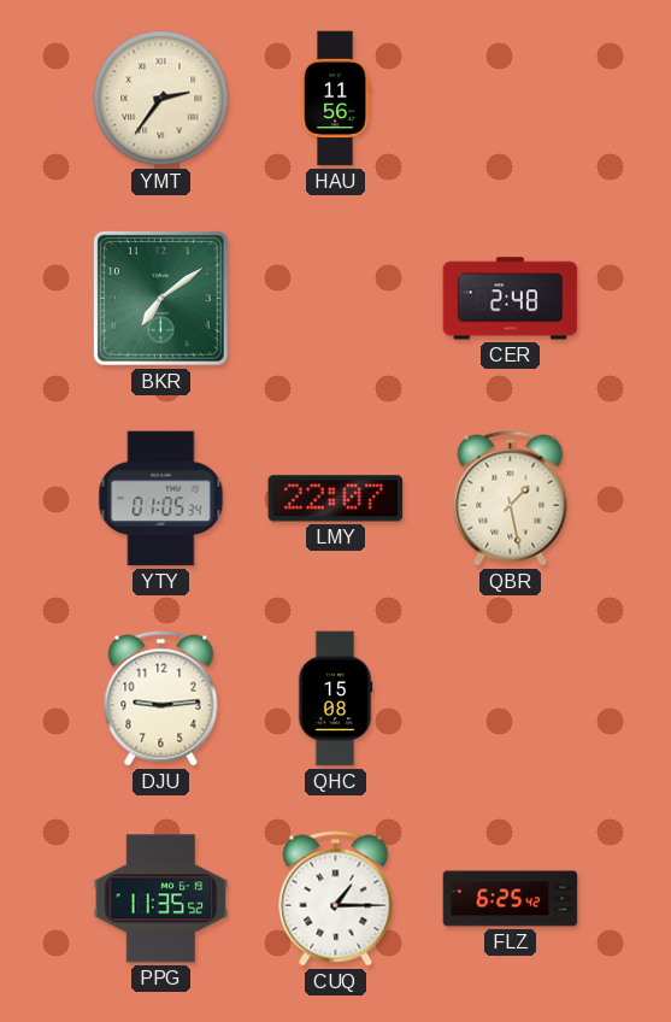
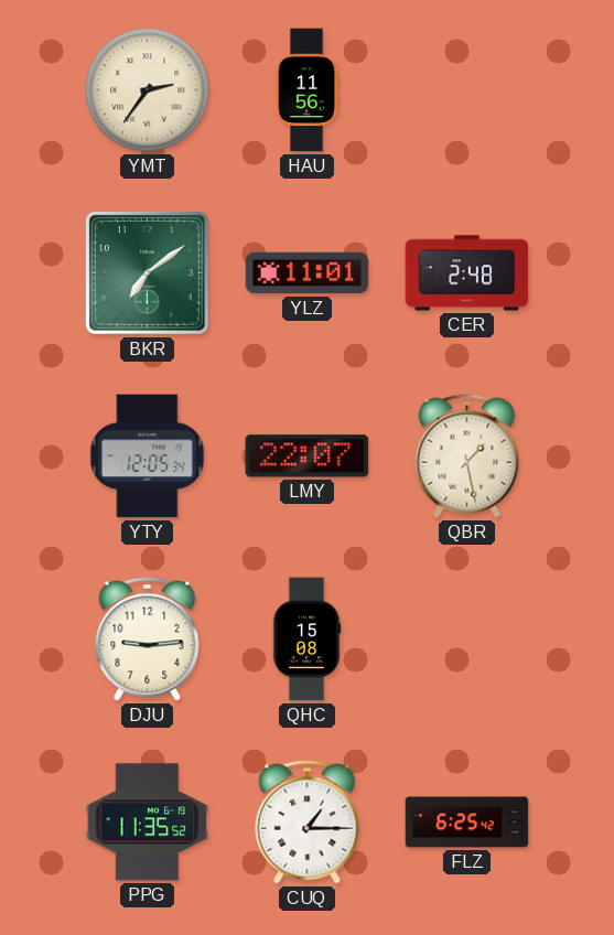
YLZ: none -> 11:01 (308, 273)
YTY: 01:05 -> 12:05 (148, 456)
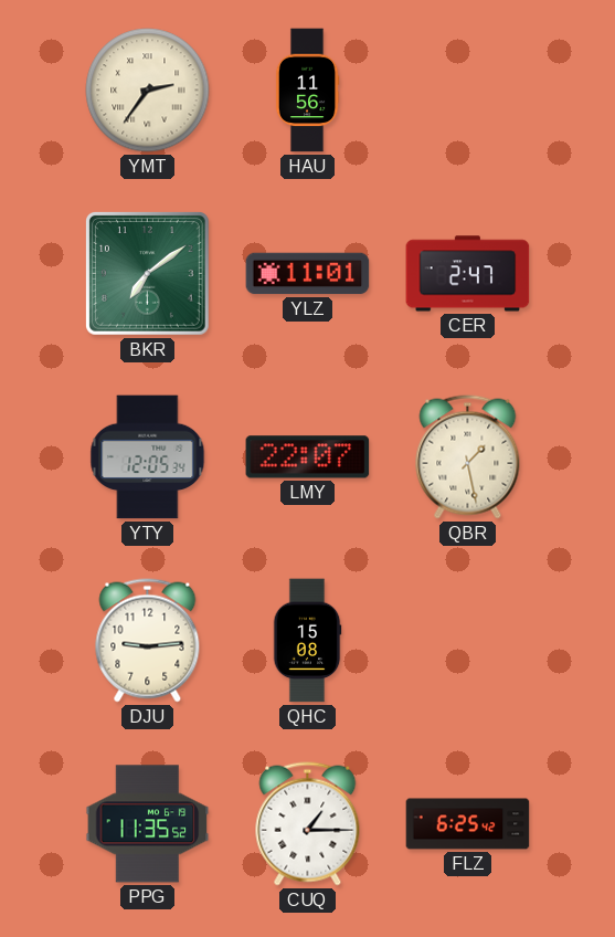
CER: 2:48 -> 2:47 (468, 274)
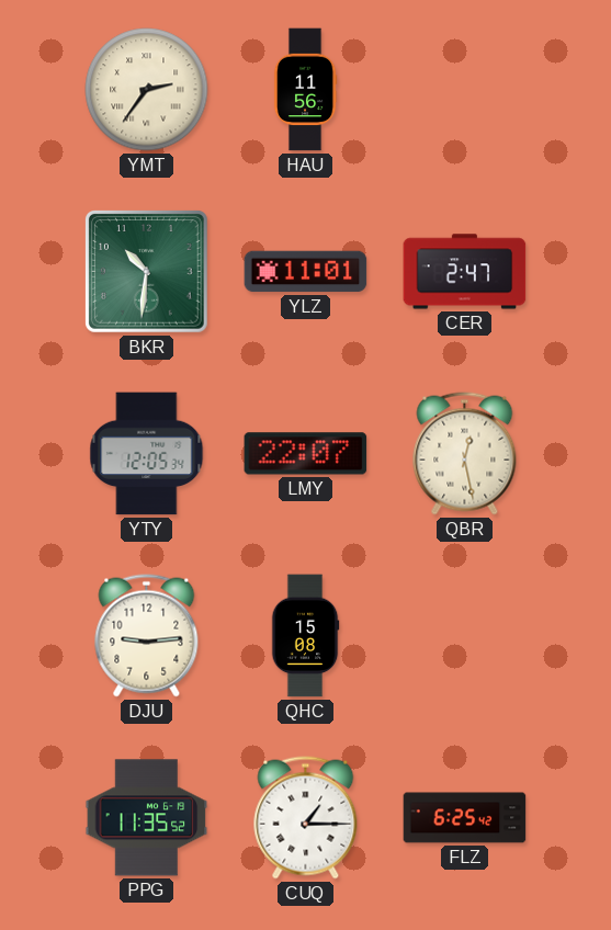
BKR: 7:09 -> 10:31 (147, 272)
QBR: 1:28 -> 12:28 (465, 454)
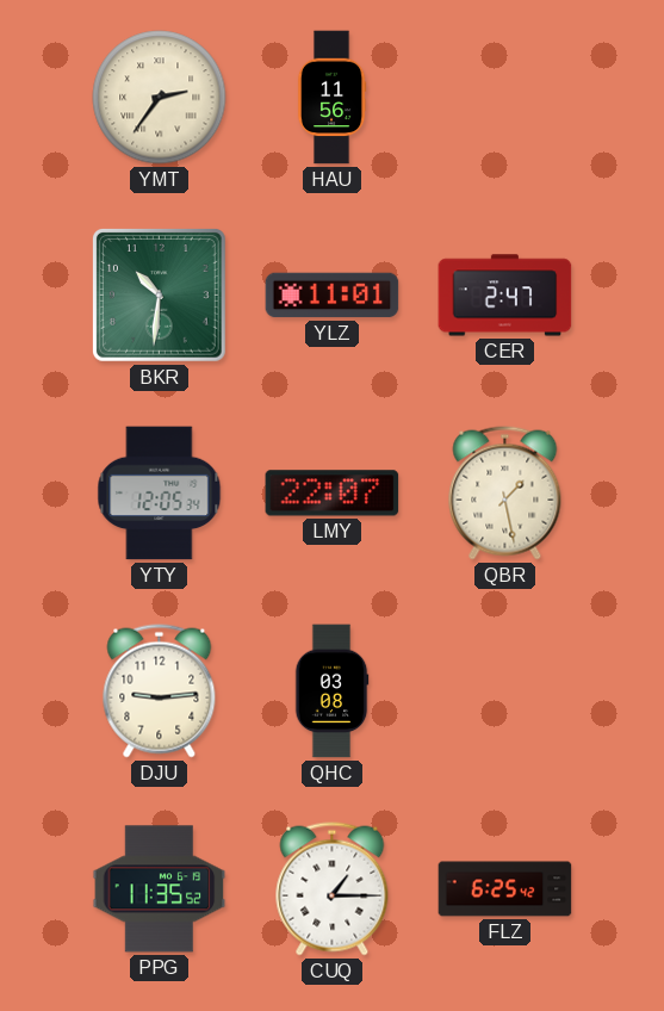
QBR: 12:28 -> 1:28 (505, 494)
QHC: 15:08 -> 03:08 (331, 691)
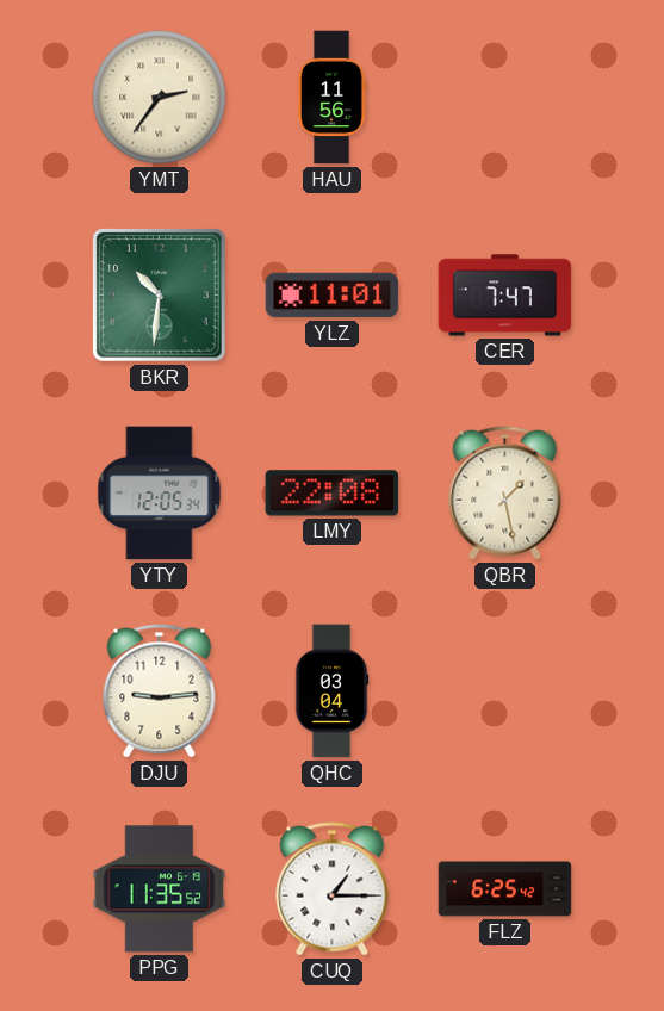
CER: 2:47 -> 7:47 (505, 296)
LMY: 22:07 -> 22:08 (333, 494)
QHC: 03:08 -> 03:04 (331, 691)
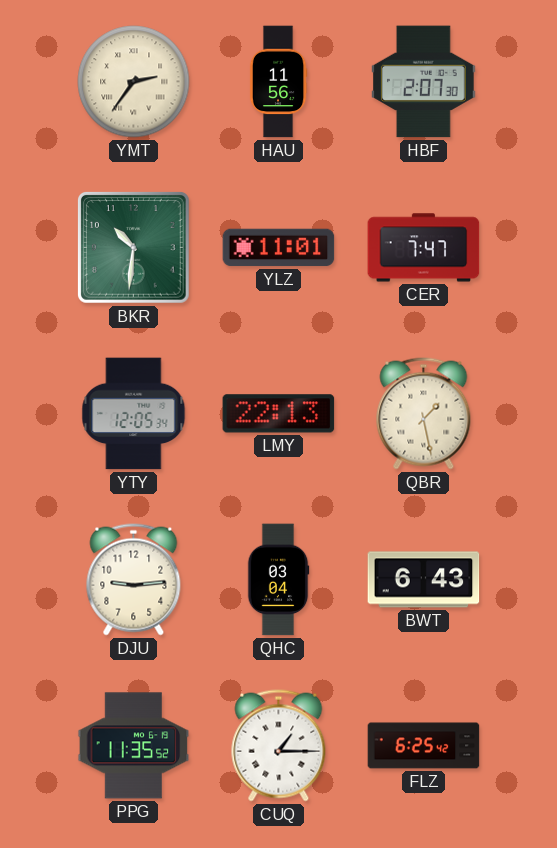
HBF: none -> 2:07 (424, 82)
LMY: 22:08 -> 22:13 (279, 414)
BWT: none -> 6:43 (424, 580)
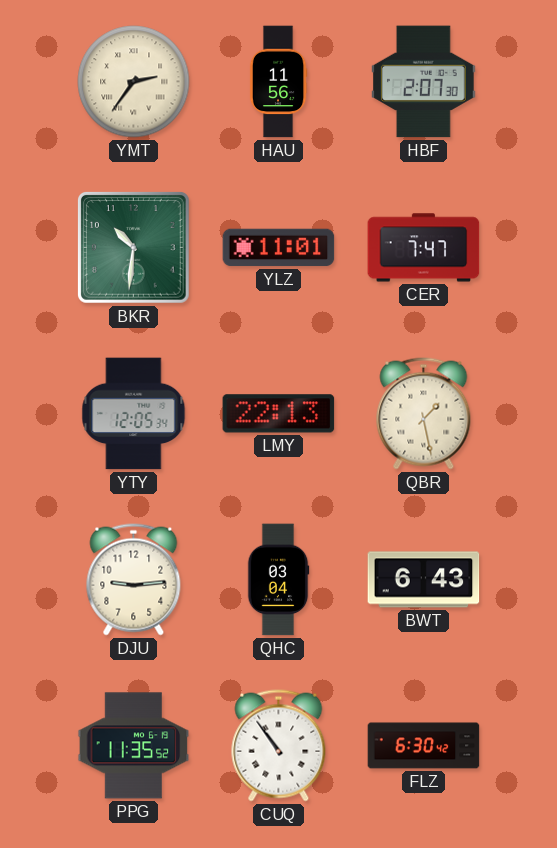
CUQ: 1:15 -> 10:54 (279, 746)
FLZ: 6:25 -> 6:30 (424, 746)
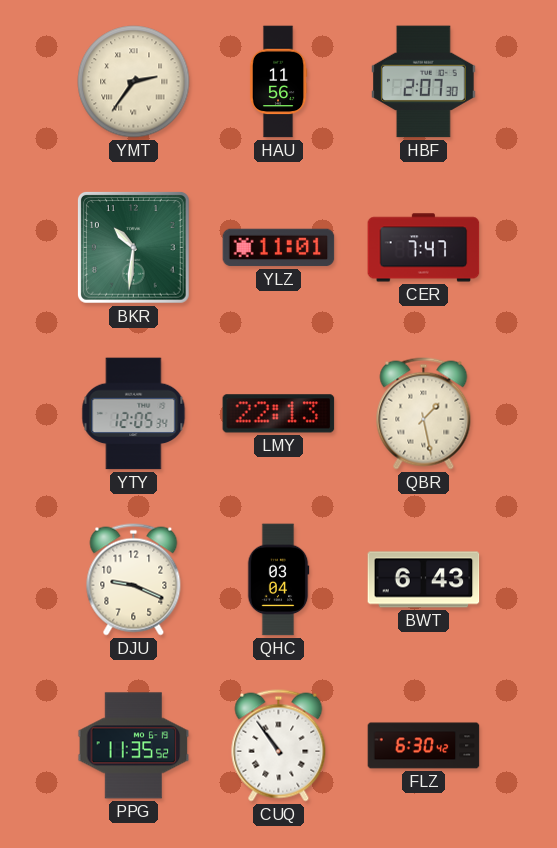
DJU: 9:14 -> 9:19 (134, 580)
